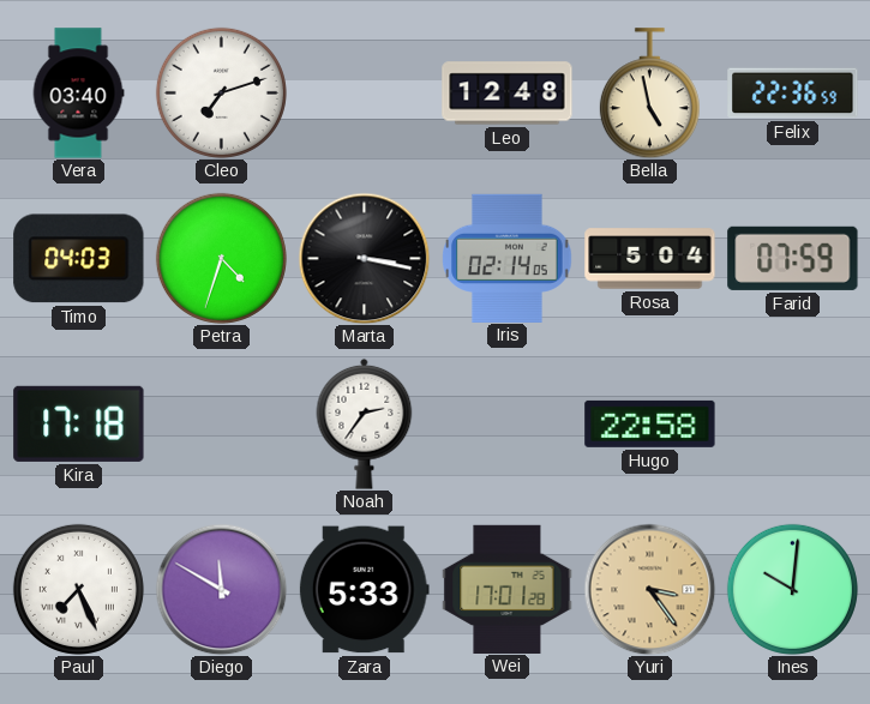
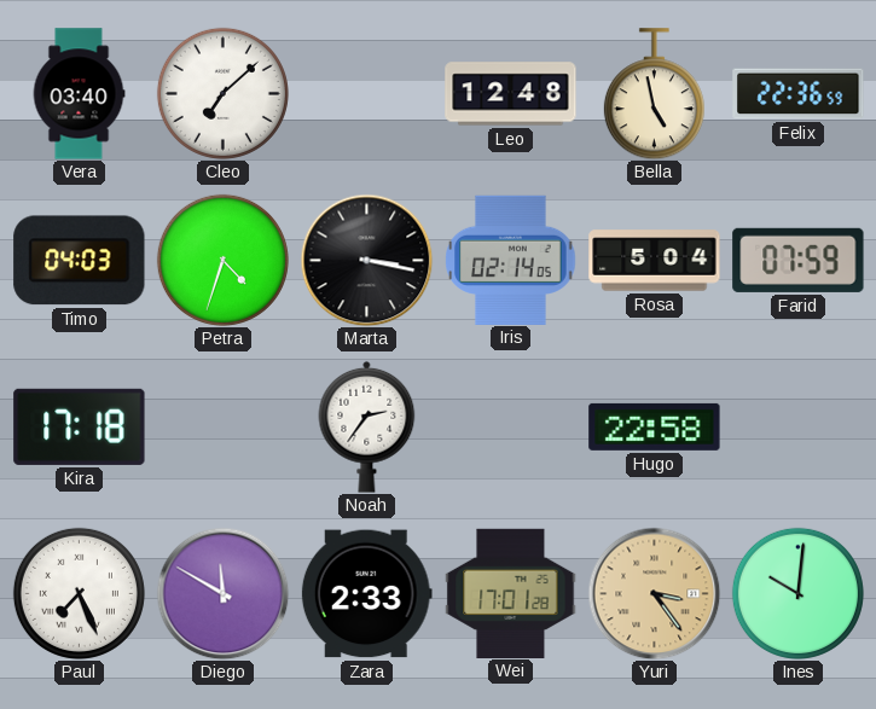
Cleo: 7:12 -> 7:08 (222, 93)
Zara: 5:33 -> 2:33 (366, 594)
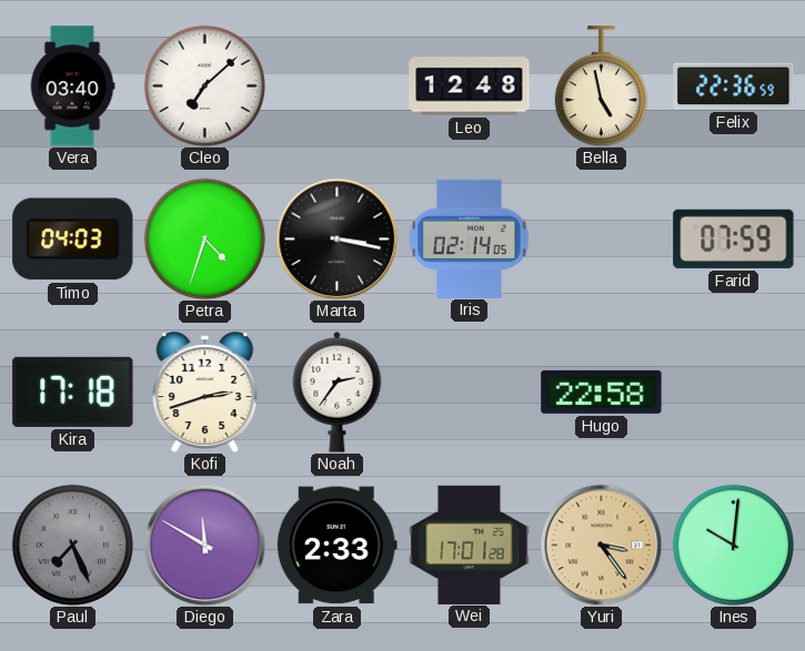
Rosa: 5:04 -> none (655, 261)
Kofi: none -> 2:42 (205, 393)
Paul dial: white -> grey (72, 545)
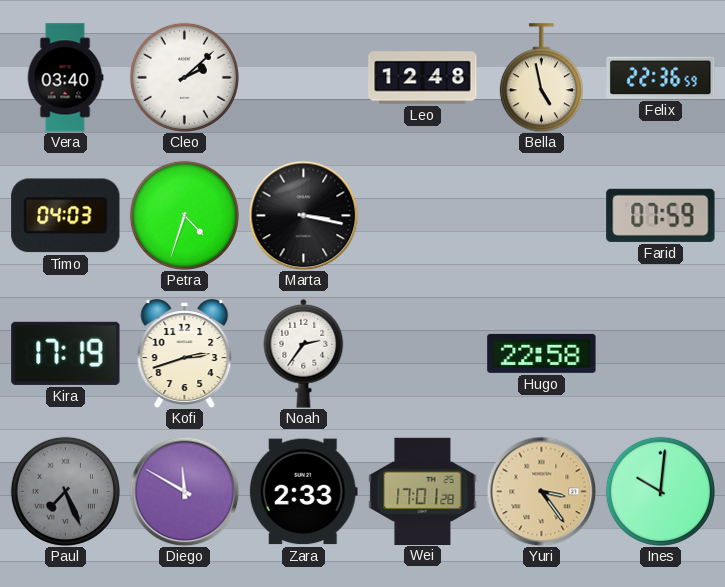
Cleo: 7:08 -> 2:08 (184, 77)
Iris: 02:14 -> none (470, 238)
Kira: 17:18 -> 17:19 (66, 353)
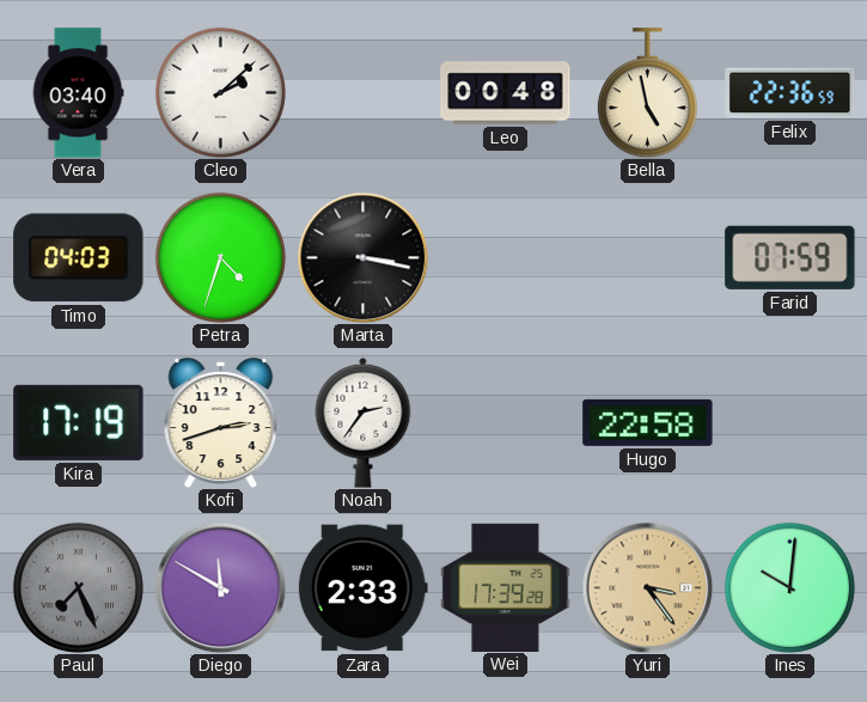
Leo: 12:48 -> 00:48 (506, 93)
Wei: 17:01 -> 17:39 (506, 587)
